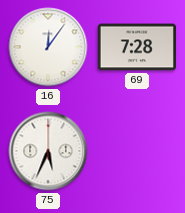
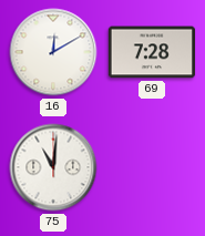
16: 12:06 -> 12:10 (53, 52)
75: 5:34 -> 11:01 (53, 167)
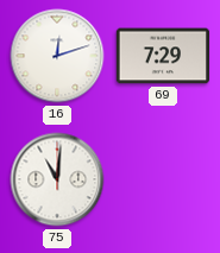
16: 12:10 -> 12:12 (57, 56)
69: 7:28 -> 7:29 (163, 56)
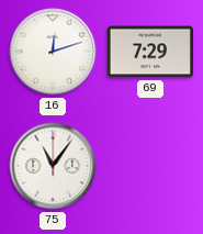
75: 11:01 -> 11:06 (53, 166)
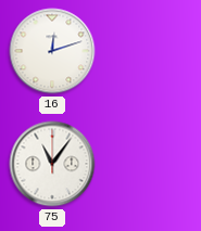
69: 7:29 -> none (150, 52)
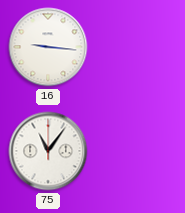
16: 12:12 -> 9:16 (48, 47)
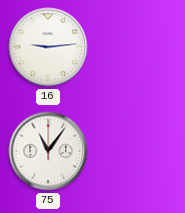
16: 9:16 -> 9:14 (48, 47)
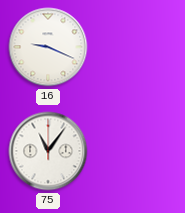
16: 9:14 -> 9:19 (48, 47)
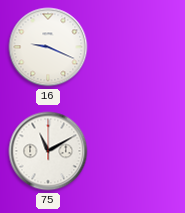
75: 11:06 -> 11:10 (48, 151)
